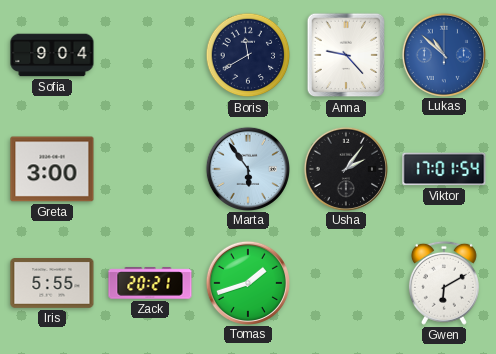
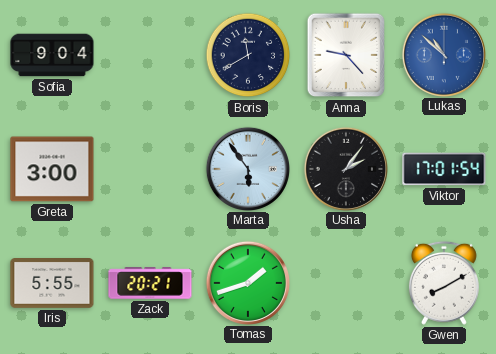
Gwen: 6:10 -> 8:10 (444, 283)
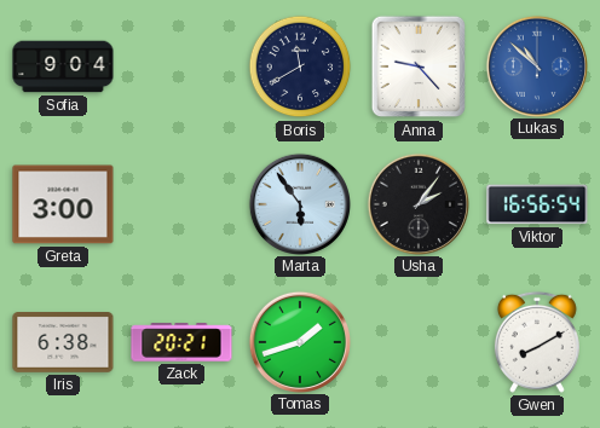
Viktor: 17:01 -> 16:56 (537, 204)
Iris: 5:55 -> 6:38 (63, 343)
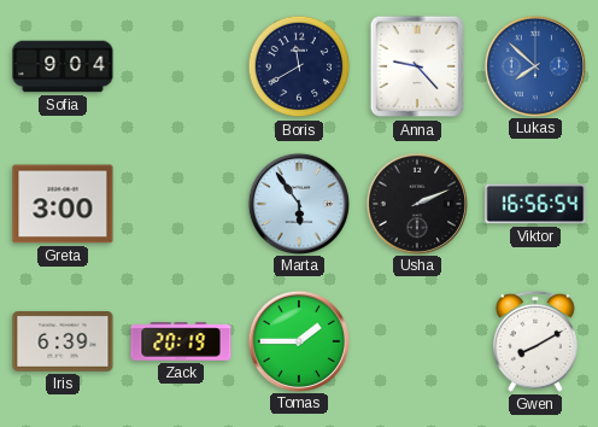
Lukas: 10:52 -> 7:52 (534, 65)
Usha: 2:06 -> 2:11 (416, 203)
Iris: 6:38 -> 6:39 (63, 343)
Zack: 20:21 -> 20:19 (181, 341)
Tomas: 1:42 -> 1:45 (298, 340)
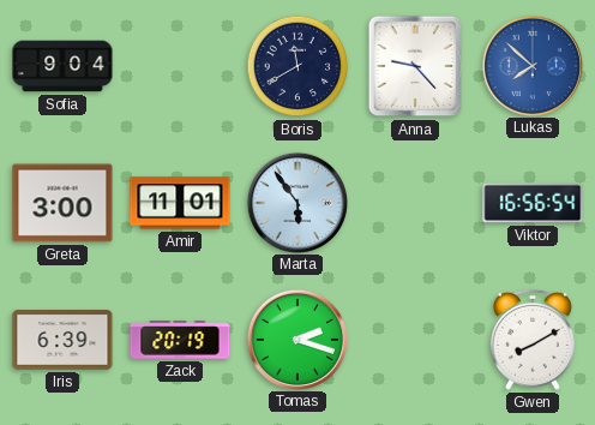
Amir: none -> 11:01 (180, 203)
Usha: 2:11 -> none (416, 203)
Tomas: 1:45 -> 2:18 (296, 339)
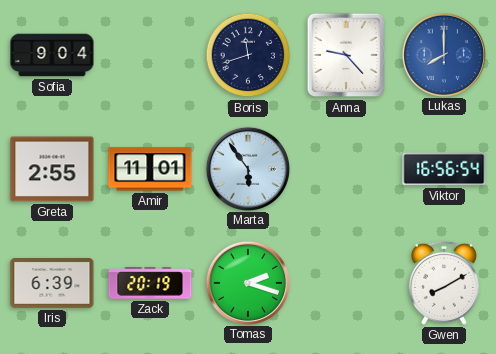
Boris: 11:40 -> 11:42 (248, 55)
Lukas: 7:52 -> 8:00 (443, 54)
Greta: 3:00 -> 2:55 (52, 169)
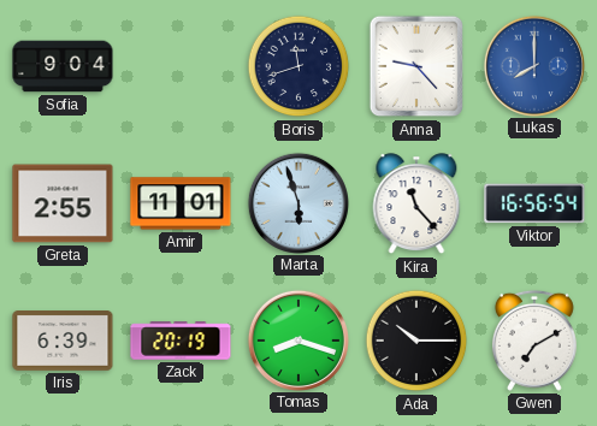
Marta: 5:54 -> 5:57 (297, 202)
Kira: none -> 11:23 (416, 205)
Tomas: 2:18 -> 8:18 (297, 339)
Ada: none -> 10:15 (416, 341)
Gwen: 8:10 -> 7:10 (534, 341)
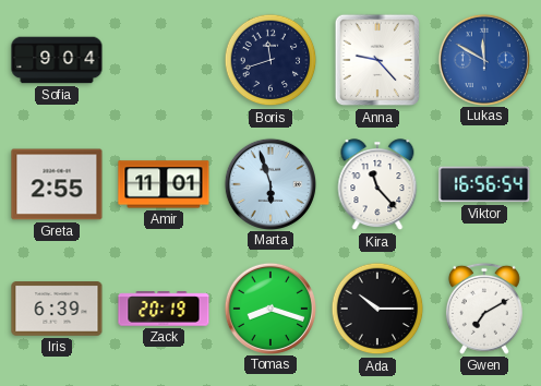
Lukas: 8:00 -> 11:50 (483, 59)
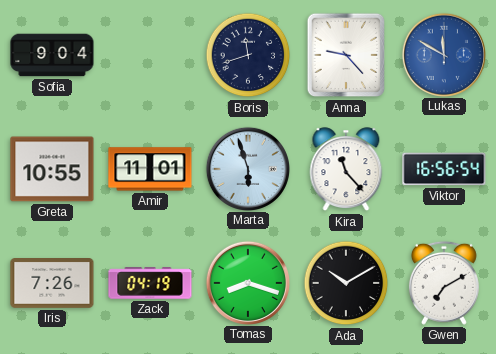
Greta: 2:55 -> 10:55 (52, 169)
Iris: 6:39 -> 7:26 (52, 284)
Zack: 20:19 -> 04:19 (150, 283)
Ada: 10:15 -> 10:10 (346, 283)
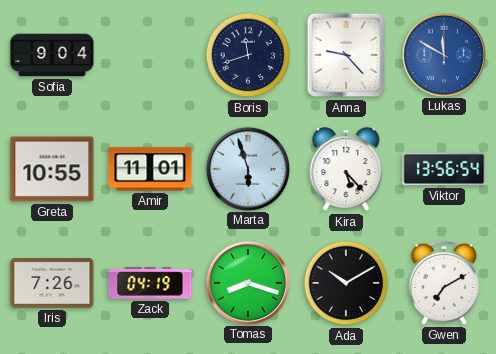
Kira: 11:23 -> 5:23 (346, 170)
Viktor: 16:56 -> 13:56 (444, 169)
